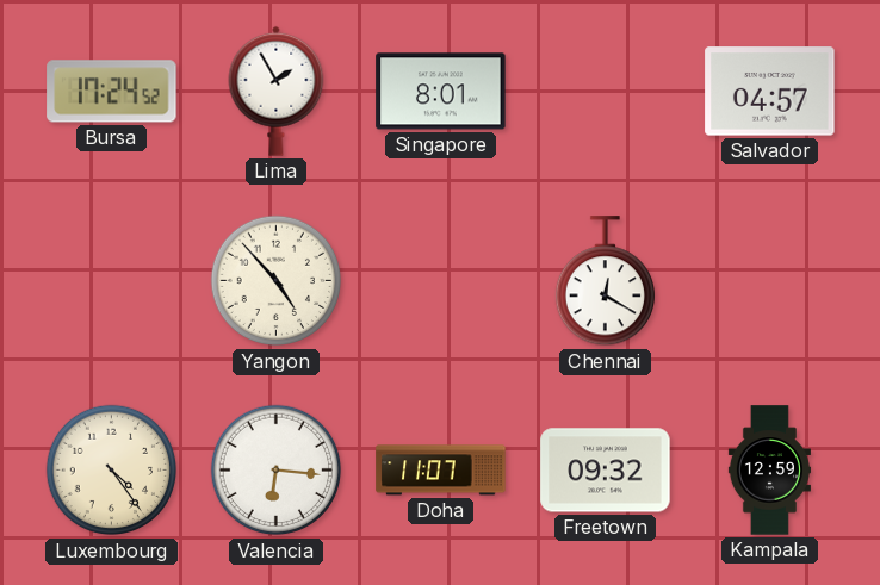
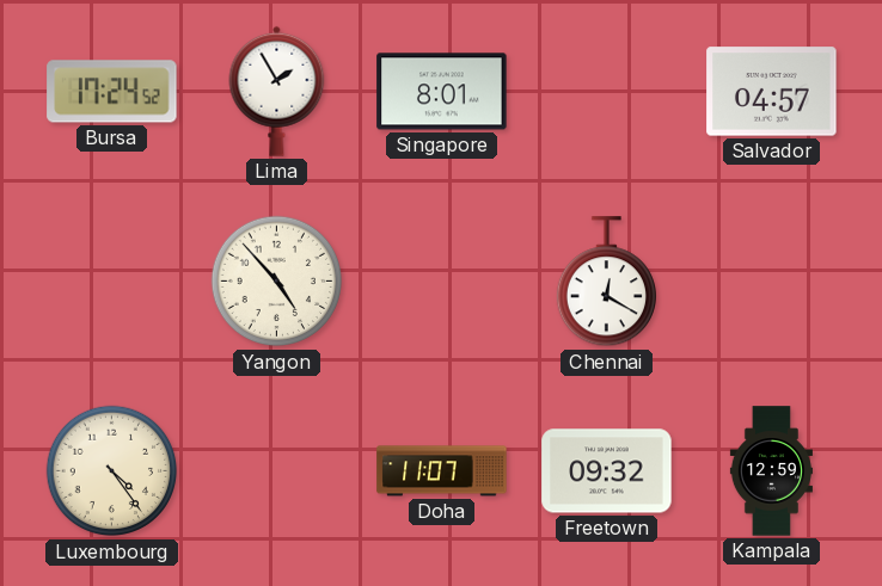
Valencia: 6:16 -> none (277, 471)
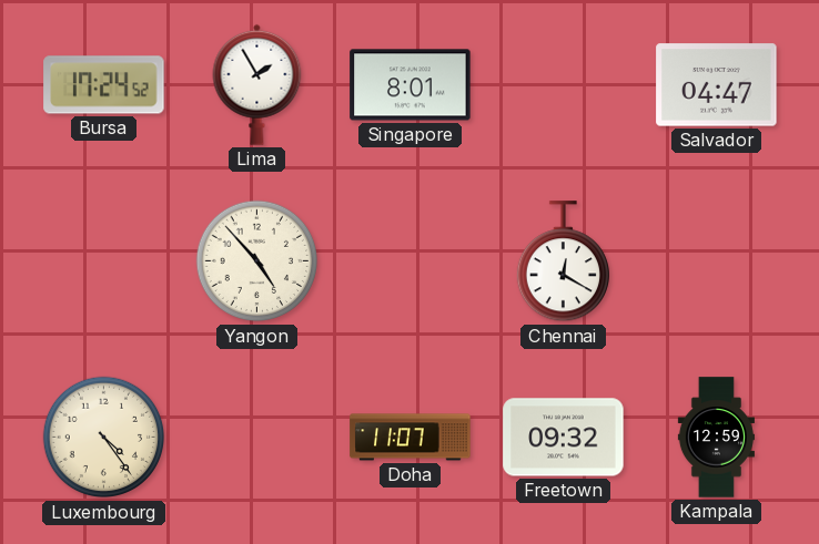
Salvador: 04:57 -> 04:47 (717, 85)
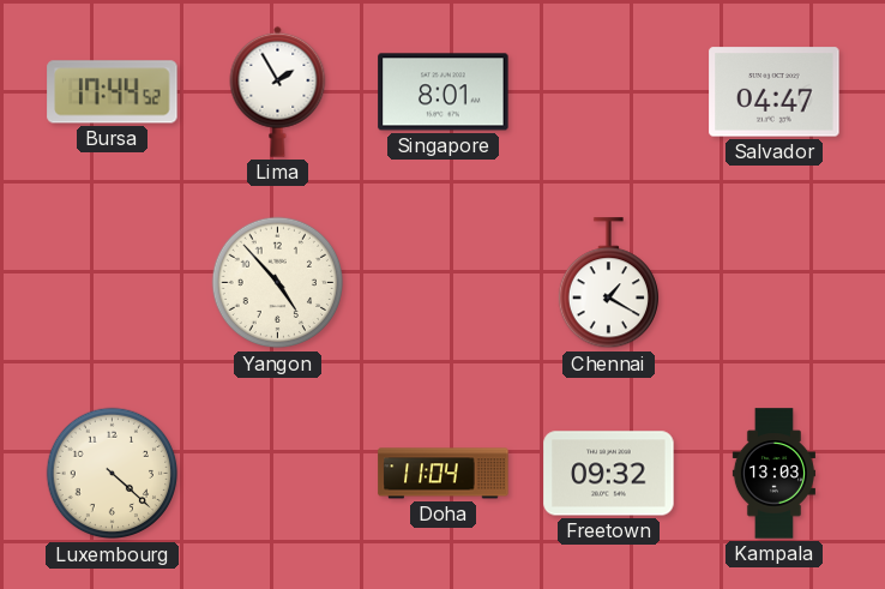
Bursa: 17:24 -> 17:44 (113, 92)
Chennai: 12:20 -> 1:20 (608, 283)
Luxembourg: 4:24 -> 4:22 (113, 474)
Doha: 11:07 -> 11:04 (444, 474)
Kampala: 12:59 -> 13:03 (773, 474)
